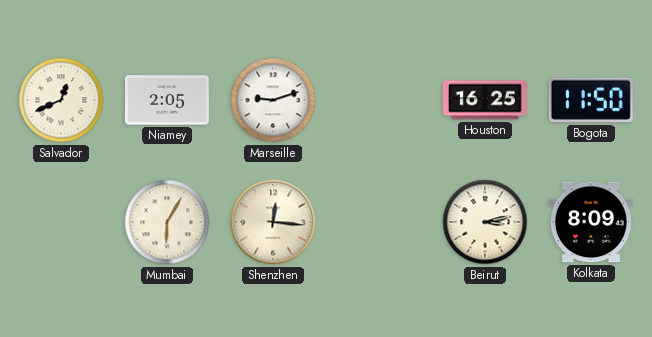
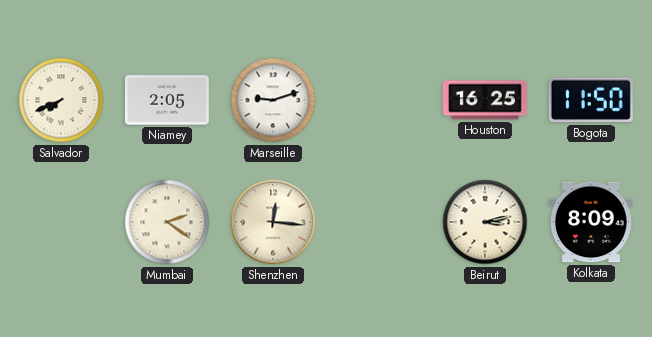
Salvador: 12:41 -> 7:41 (61, 100)
Mumbai: 6:05 -> 2:21 (167, 222)
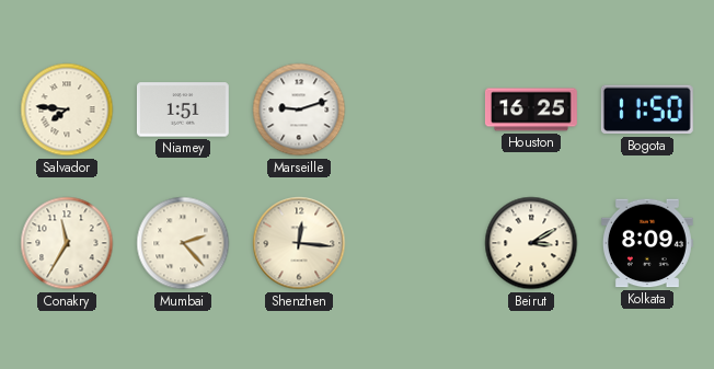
Salvador: 7:41 -> 7:46 (67, 109)
Niamey: 2:05 -> 1:51 (183, 109)
Conakry: none -> 11:35 (67, 243)
Mumbai: 2:21 -> 2:23 (183, 243)
Beirut: 3:13 -> 3:10 (531, 243)
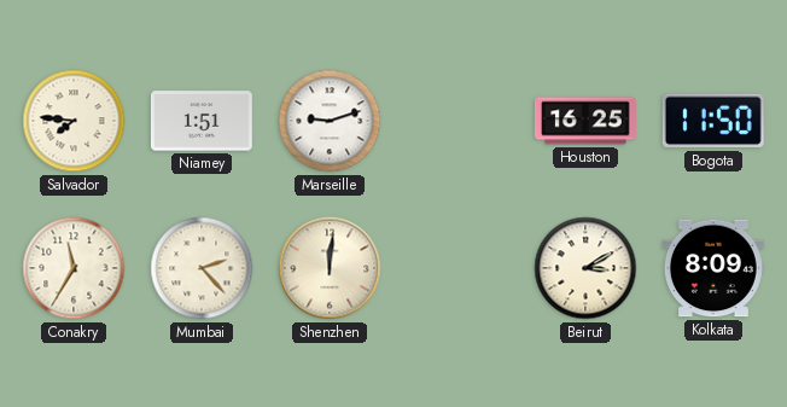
Shenzhen: 12:16 -> 12:01 (330, 268)
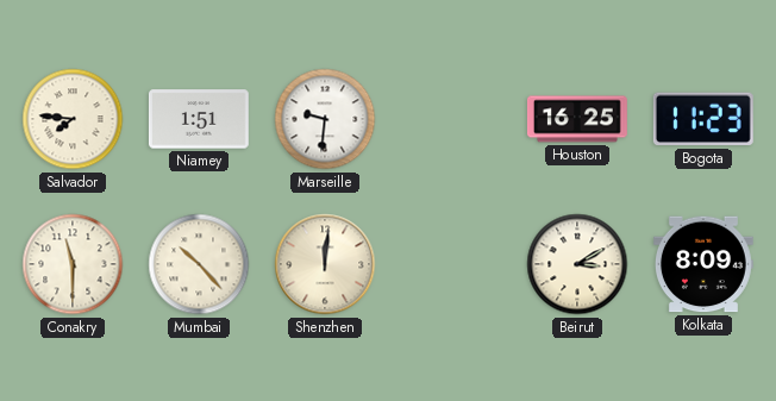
Marseille: 9:12 -> 9:31 (325, 119)
Bogota: 11:50 -> 11:23 (703, 119)
Conakry: 11:35 -> 11:30 (73, 264)
Mumbai: 2:23 -> 10:23 (199, 264)
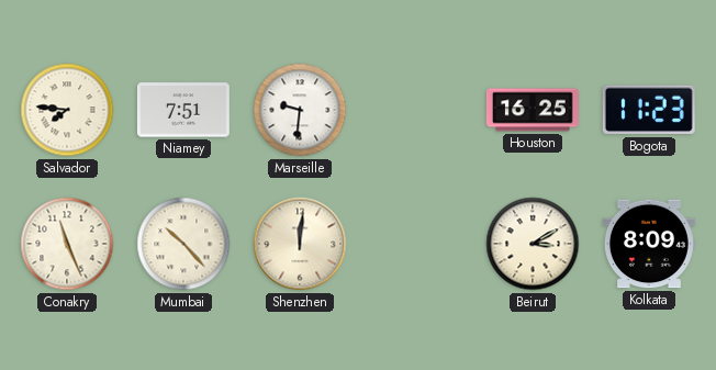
Niamey: 1:51 -> 7:51 (183, 110)
Conakry: 11:30 -> 11:26 (67, 244)
